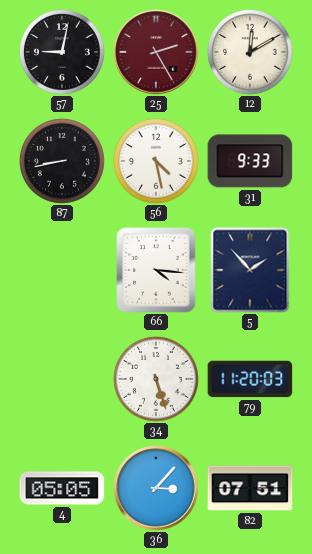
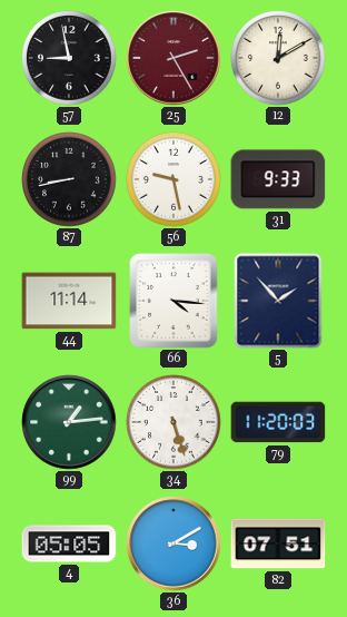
57: 9:02 -> 8:58 (69, 58)
56: 4:28 -> 9:28 (173, 179)
44: none -> 11:14 (69, 301)
99: none -> 1:14 (69, 422)
36: 3:07 -> 3:10 (173, 543)
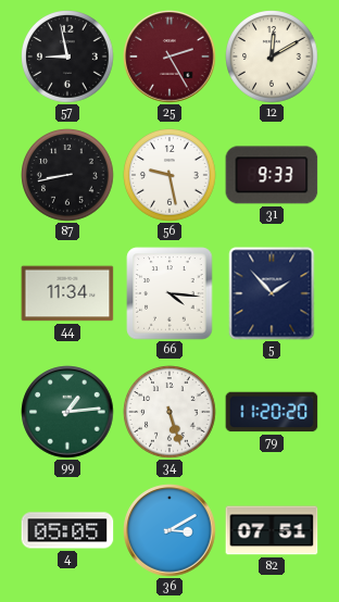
44: 11:14 -> 11:34 (67, 293)
79: 11:20:03 -> 11:20:20 (272, 412)
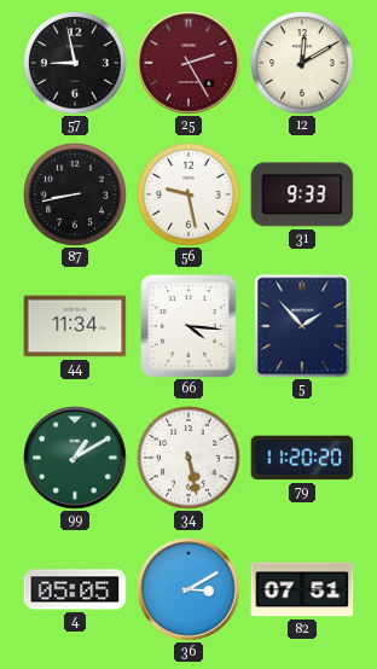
99: 1:14 -> 1:10 (75, 458)
34: 5:27 -> 5:28 (188, 458)
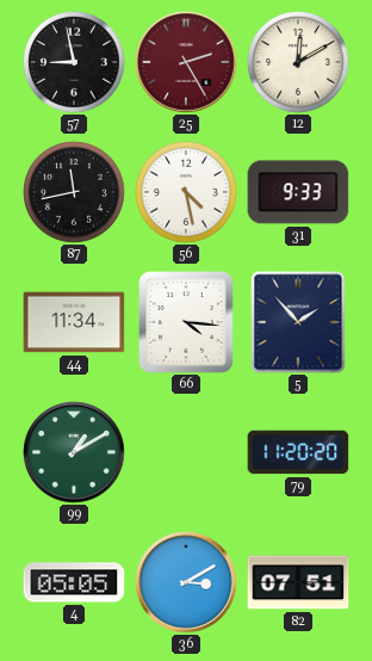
87: 8:43 -> 11:43 (74, 192)
56: 9:28 -> 4:28 (186, 192)
34: 5:28 -> none (188, 458)
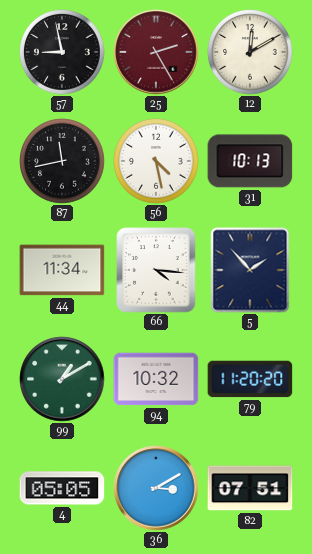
31: 9:33 -> 10:13 (250, 161)
94: none -> 10:32 (156, 379)
